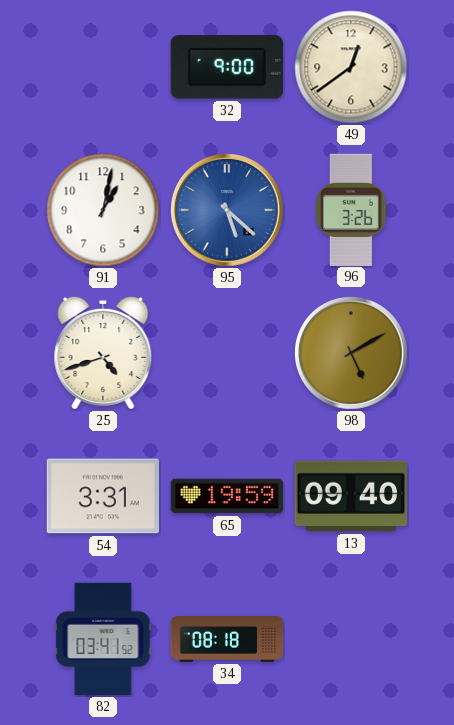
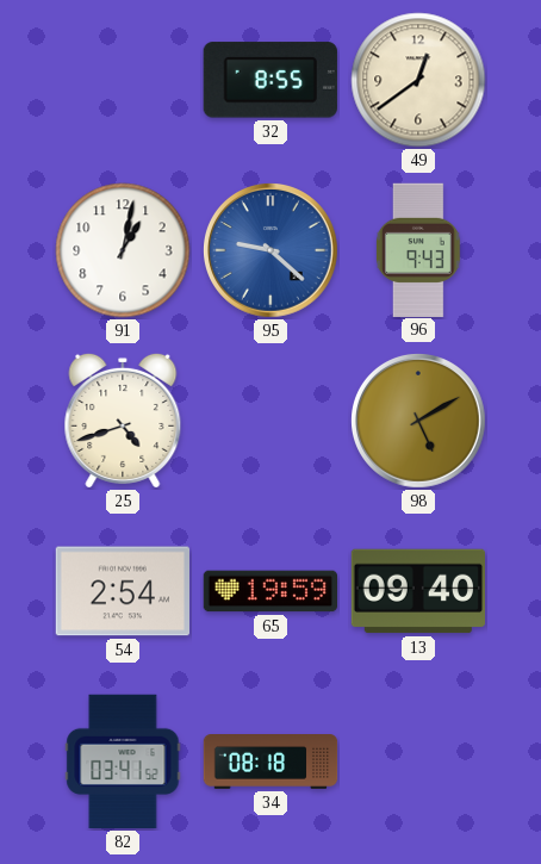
32: 9:00 -> 8:55 (270, 80)
95: 5:22 -> 9:22 (272, 251)
96: 3:26 -> 9:43 (419, 249)
54: 3:31 -> 2:54 (122, 591)
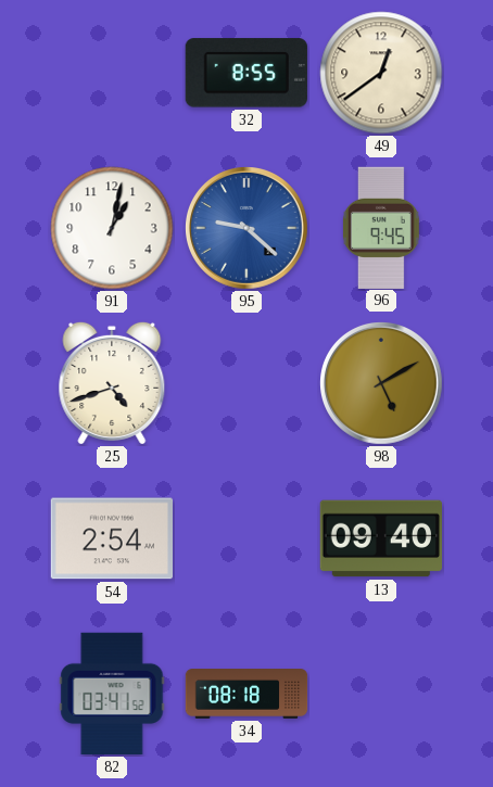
96: 9:43 -> 9:45 (382, 227)
65: 19:59 -> none (269, 591)
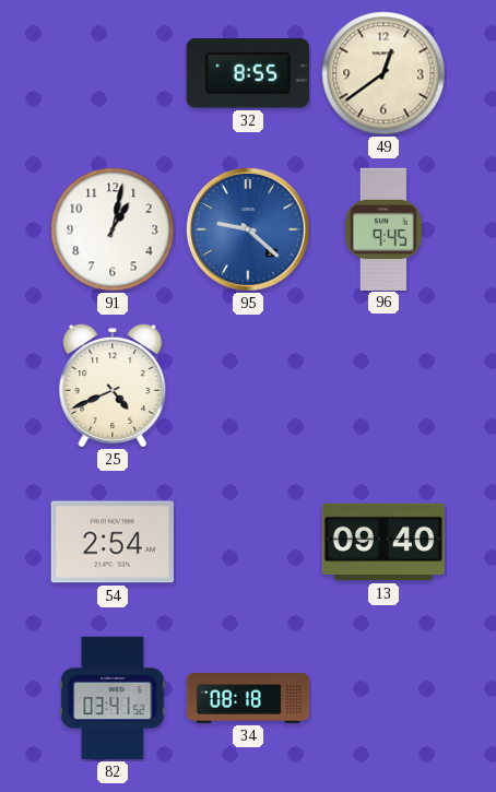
25: 4:42 -> 4:41 (113, 386)
98: 5:10 -> none (382, 384)
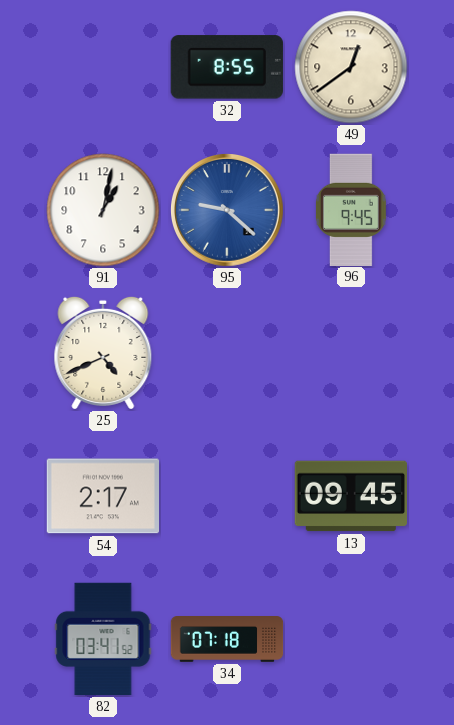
54: 2:54 -> 2:17 (102, 496)
13: 09:40 -> 09:45 (350, 496)
34: 08:18 -> 07:18 (227, 640)
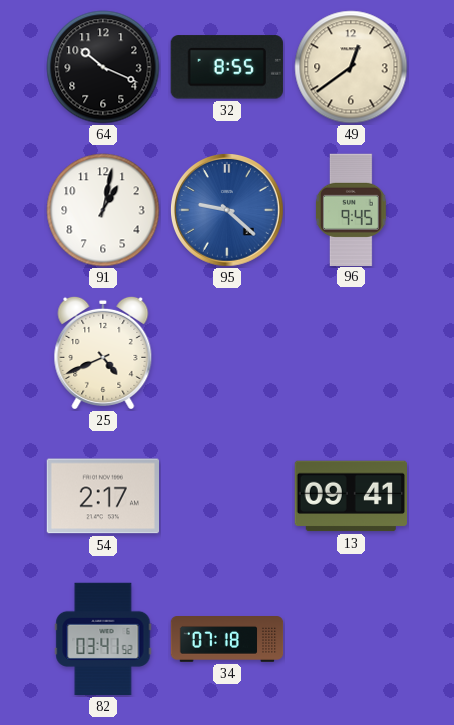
64: none -> 10:19 (103, 67)
13: 09:45 -> 09:41 (350, 496)
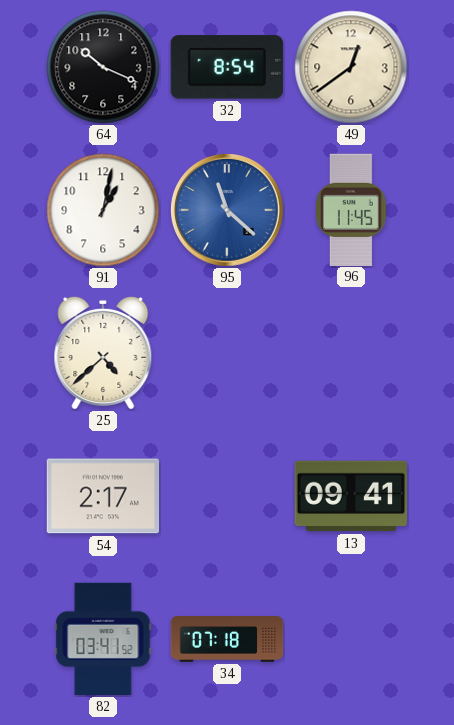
32: 8:55 -> 8:54 (227, 67)
95: 9:22 -> 11:22 (228, 211)
96: 9:45 -> 11:45 (352, 209)
25: 4:41 -> 4:38 (103, 353)
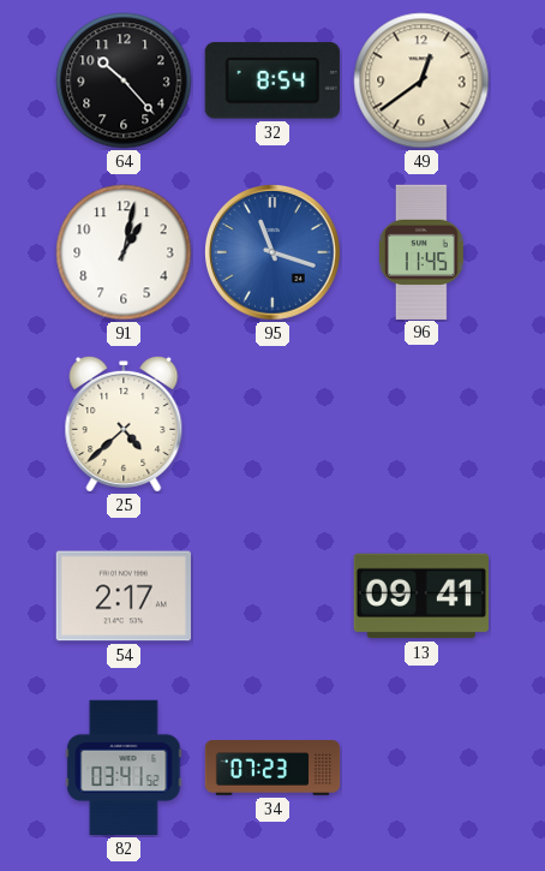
64: 10:19 -> 10:23 (124, 80)
95: 11:22 -> 11:18 (274, 253)
34: 07:18 -> 07:23 (272, 769)
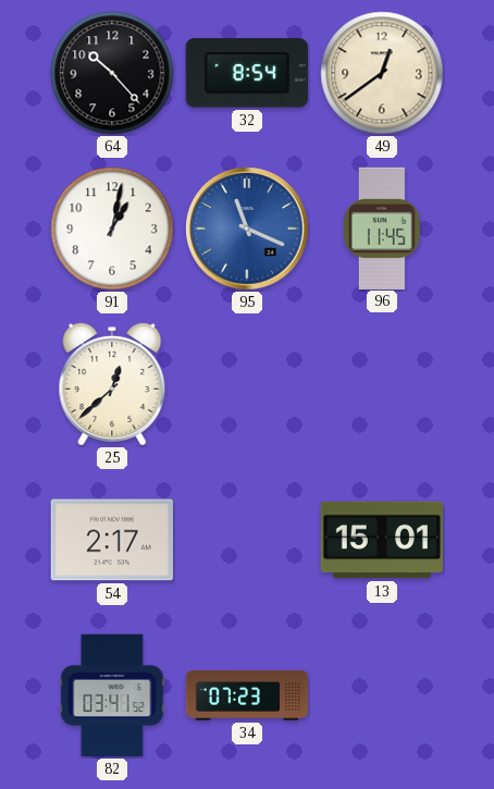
95: 11:18 -> 11:19 (248, 230)
25: 4:38 -> 12:38 (112, 384)
13: 09:41 -> 15:01 (381, 540)
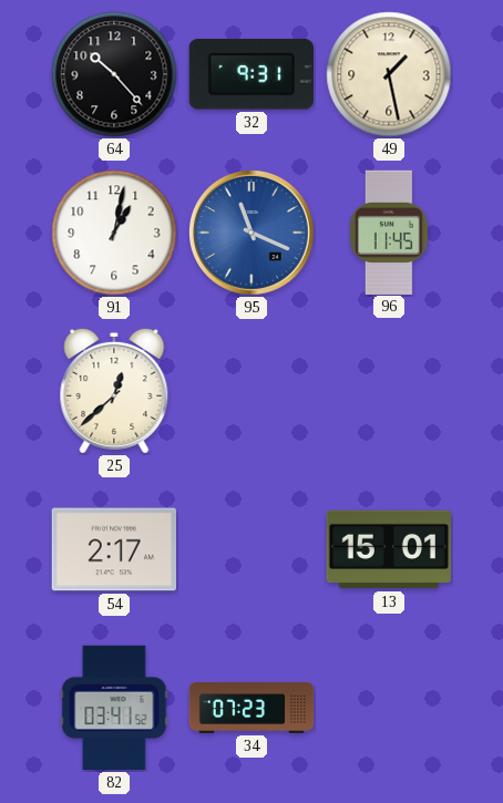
32: 8:54 -> 9:31 (251, 74)
49: 12:39 -> 1:28 (389, 74)
